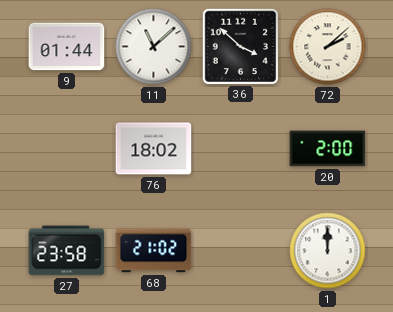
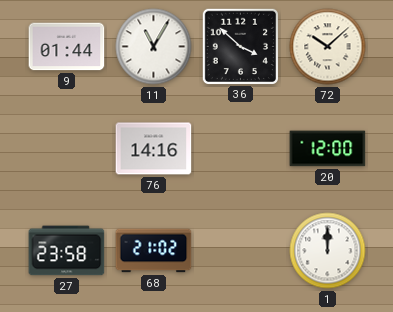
11: 11:08 -> 11:05 (154, 47)
72: 2:08 -> 10:08 (328, 47)
76: 18:02 -> 14:16 (154, 149)
20: 2:00 -> 12:00 (328, 149)
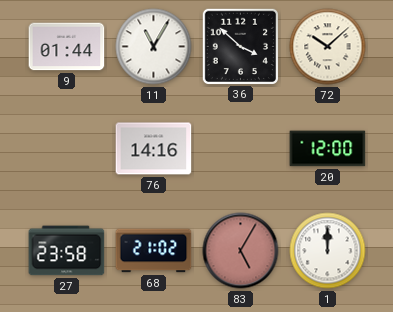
83: none -> 5:05 (241, 251)
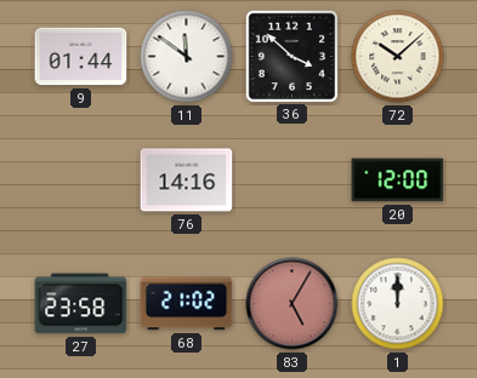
11: 11:05 -> 11:51 (187, 57)
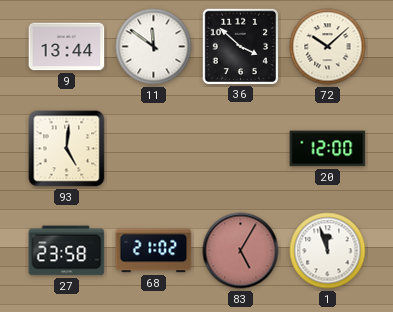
9: 01:44 -> 13:44 (67, 47)
93: none -> 5:01 (67, 149)
76: 14:16 -> none (187, 181)
1: 12:00 -> 11:57 (328, 251)
